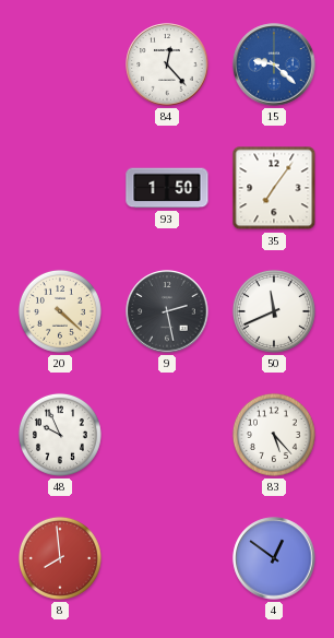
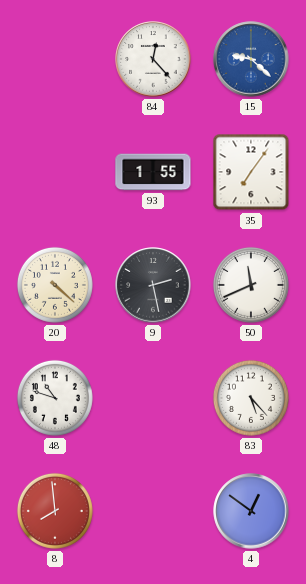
93: 1:50 -> 1:55 (153, 172)
48: 9:56 -> 10:48 (55, 398)
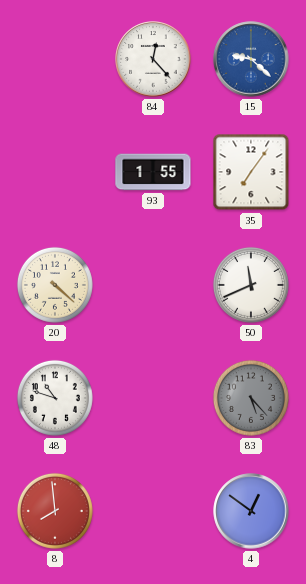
9: 2:28 -> none (153, 285)
83 dial: white -> grey (251, 398)
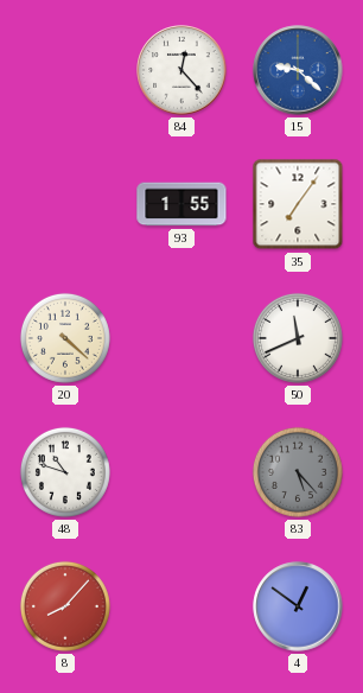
8: 7:59 -> 8:07 (65, 606)
